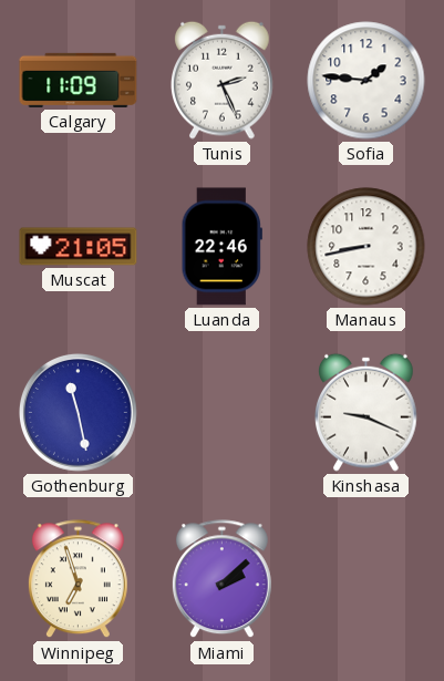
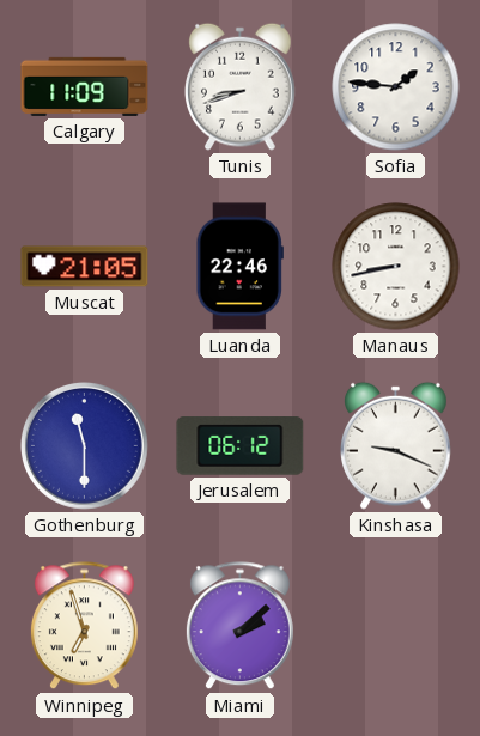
Tunis: 2:26 -> 8:42 (241, 86)
Gothenburg: 11:28 -> 11:30 (85, 446)
Jerusalem: none -> 06:12 (241, 446)
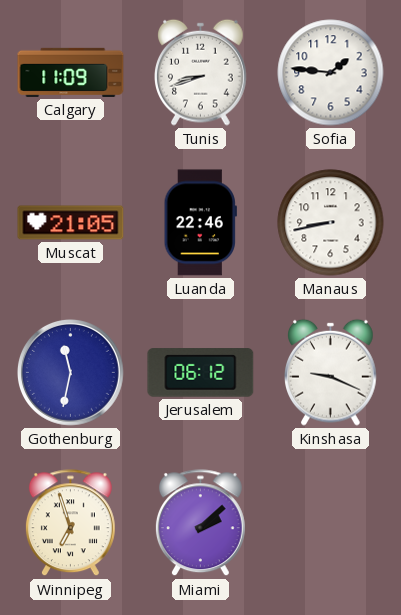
Gothenburg: 11:30 -> 11:32 (71, 373)
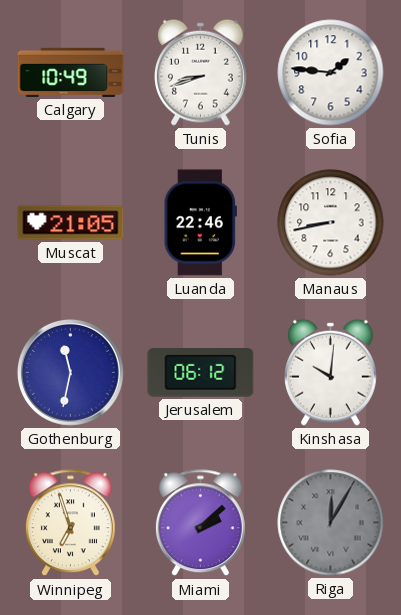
Calgary: 11:09 -> 10:49 (71, 72)
Kinshasa: 9:19 -> 10:01 (331, 372)
Riga: none -> 12:05 (331, 523)
